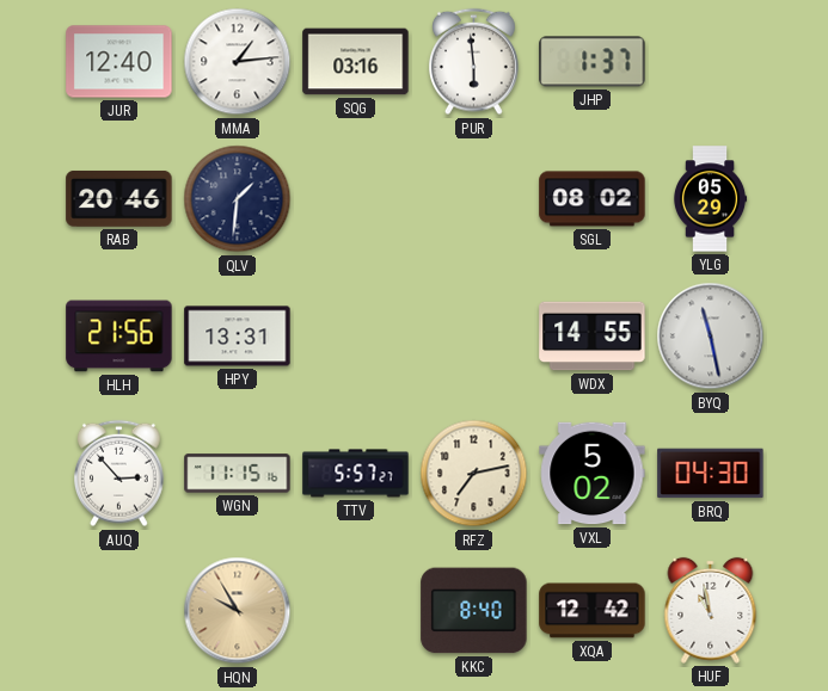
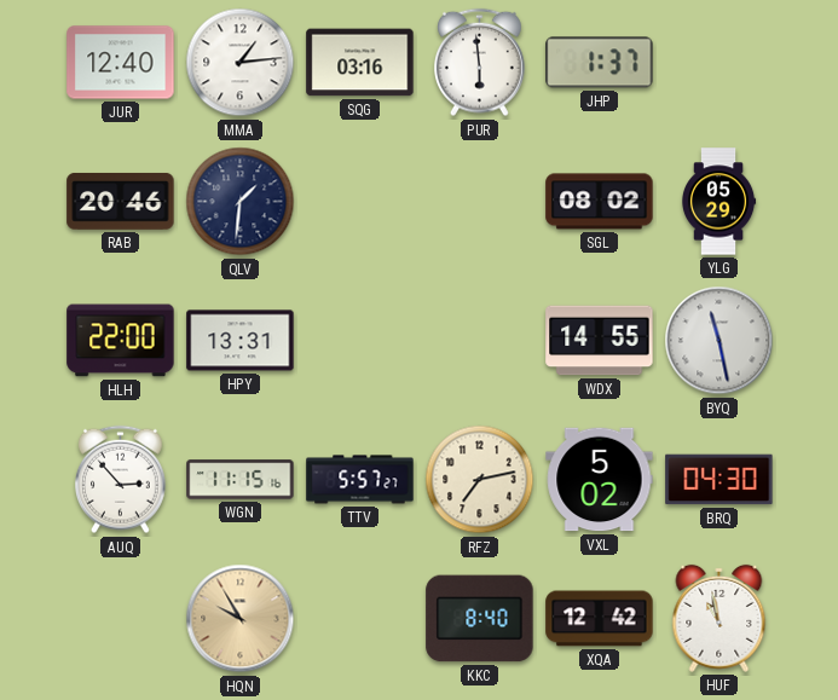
HLH: 21:56 -> 22:00 (121, 341)
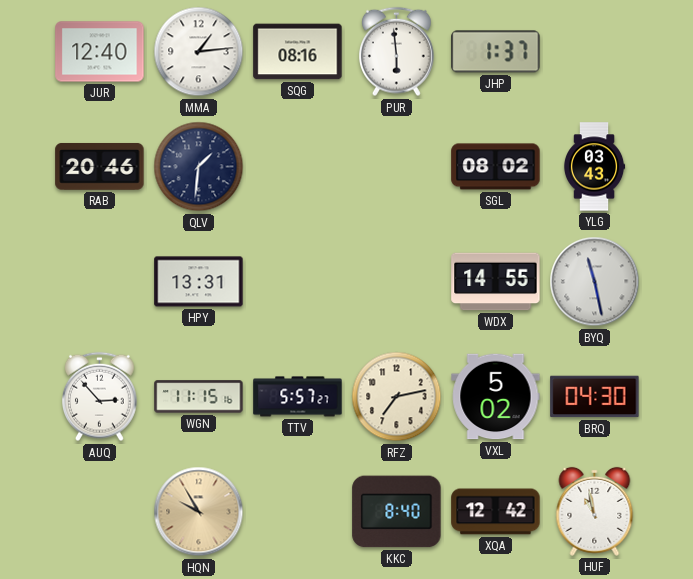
SQG: 03:16 -> 08:16 (298, 52)
YLG: 05:29 -> 03:43 (594, 167)
HLH: 22:00 -> none (121, 341)
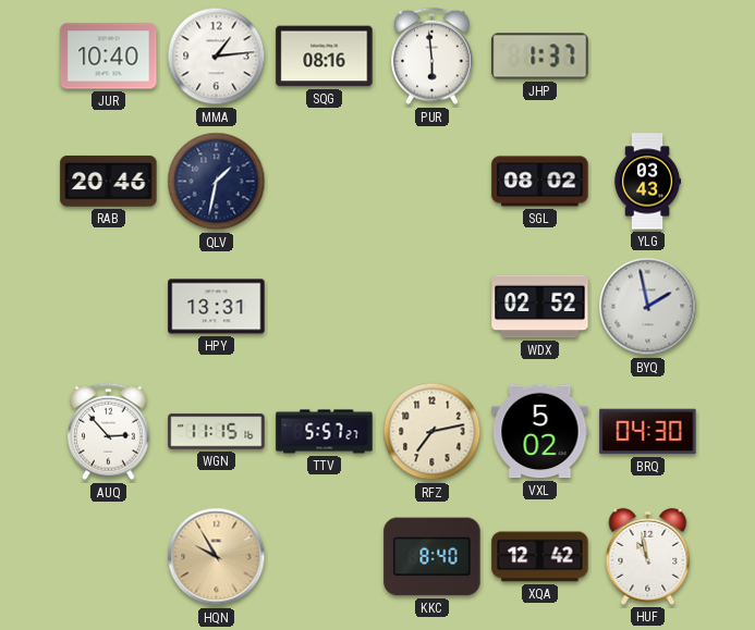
JUR: 12:40 -> 10:40 (109, 57)
QLV: 1:31 -> 1:32 (217, 182)
WDX: 14:55 -> 02:52 (540, 307)
BYQ: 11:28 -> 1:58 (648, 307)
